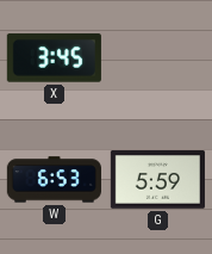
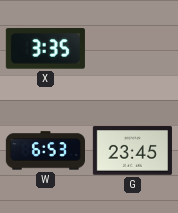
X: 3:45 -> 3:35 (45, 49)
G: 5:59 -> 23:45 (132, 151)
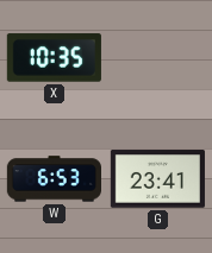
X: 3:35 -> 10:35 (54, 58)
G: 23:45 -> 23:41 (157, 179)
